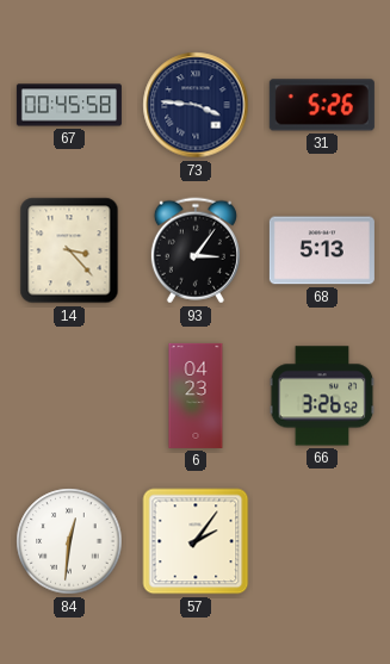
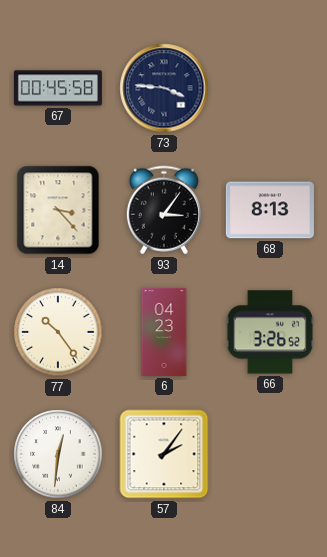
31: 5:26 -> none (322, 105)
68: 5:13 -> 8:13 (270, 210)
77: none -> 10:24 (58, 332)
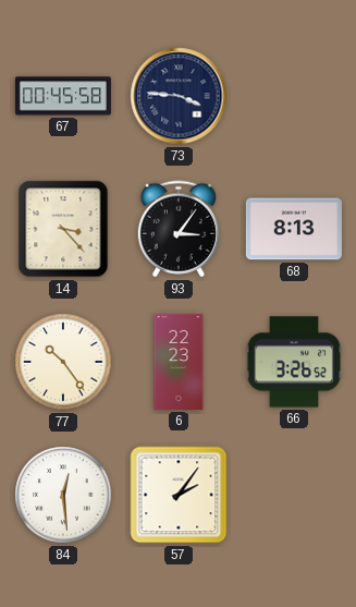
6: 04:23 -> 22:23 (179, 362)
84: 12:31 -> 12:29 (63, 495)
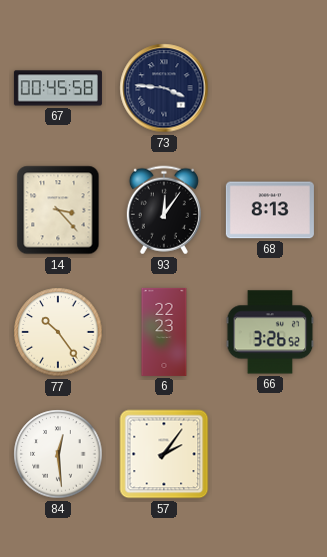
93: 3:06 -> 12:06 (164, 210)
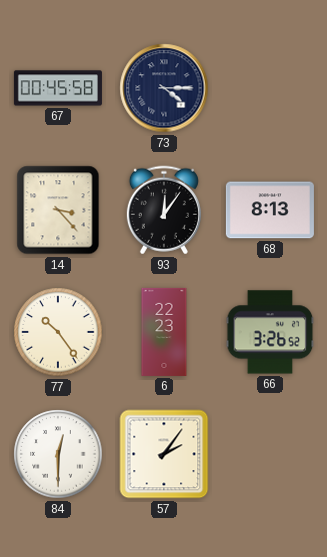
73: 3:46 -> 4:15 (164, 88)
84: 12:29 -> 12:30 (58, 454)
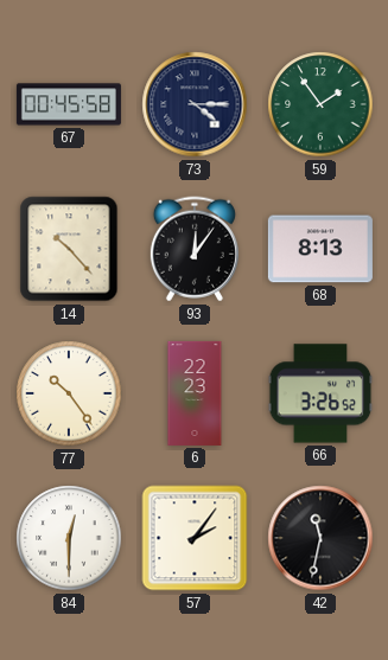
59: none -> 1:54 (320, 104)
14: 3:23 -> 10:23 (69, 249)
42: none -> 11:32 (320, 538)
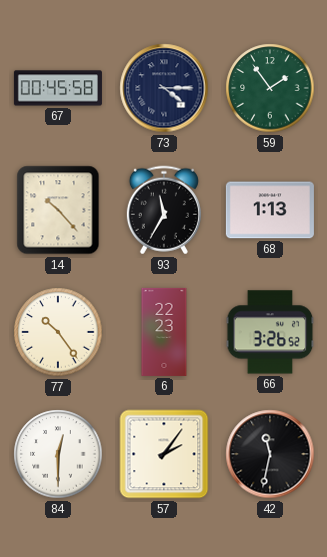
93: 12:06 -> 11:35 (164, 210)
68: 8:13 -> 1:13 (270, 210)
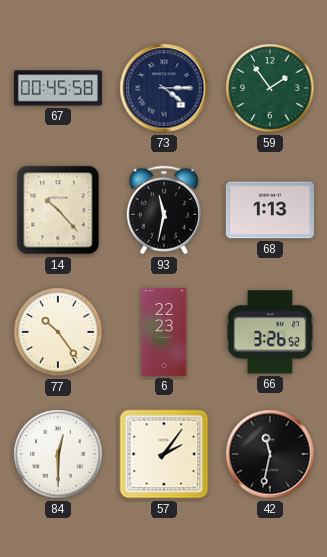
93: 11:35 -> 11:32 (164, 210)
